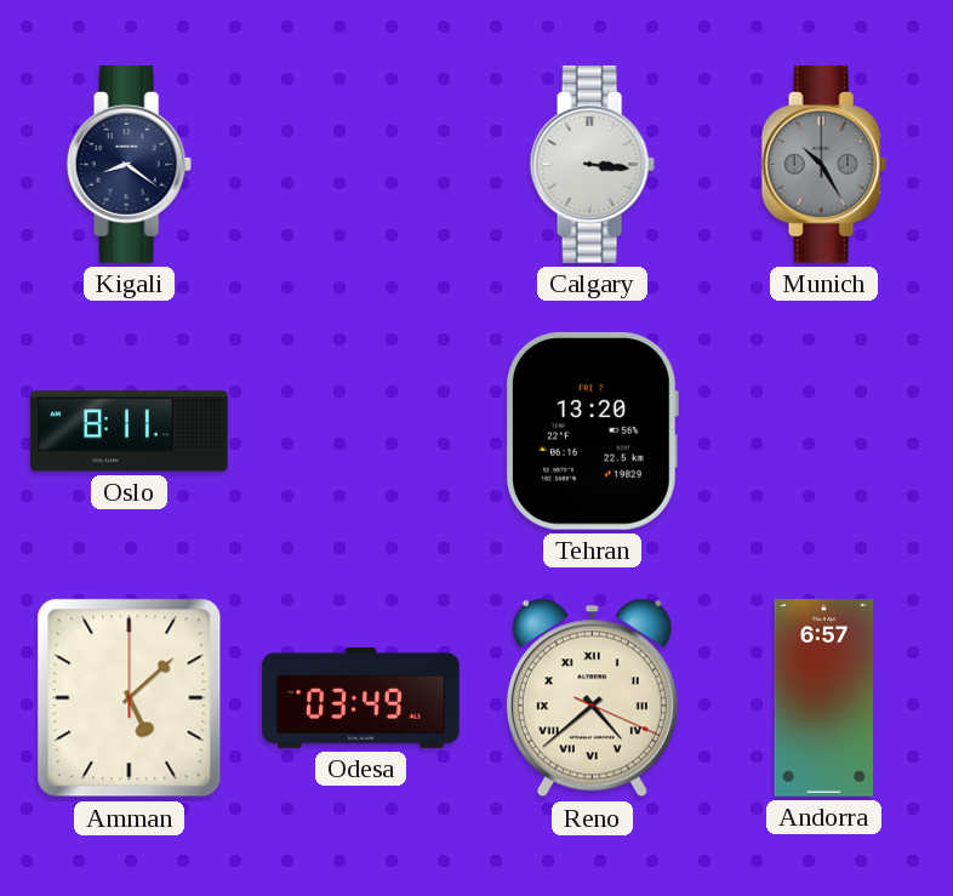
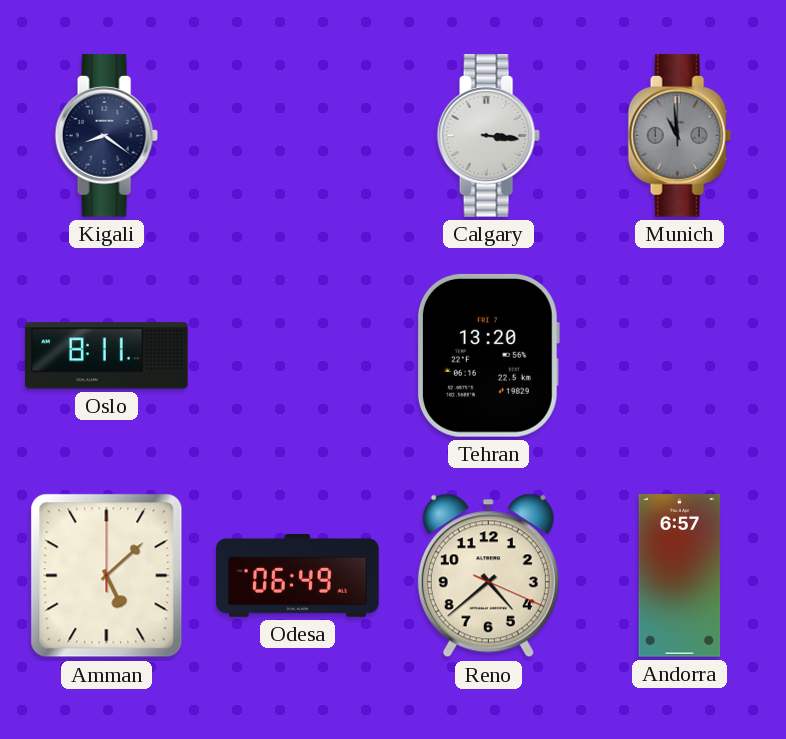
Munich: 10:25 -> 10:59 (679, 136)
Odesa: 03:49 -> 06:49 (298, 576)
Reno numerals: Roman -> Arabic (488, 576)
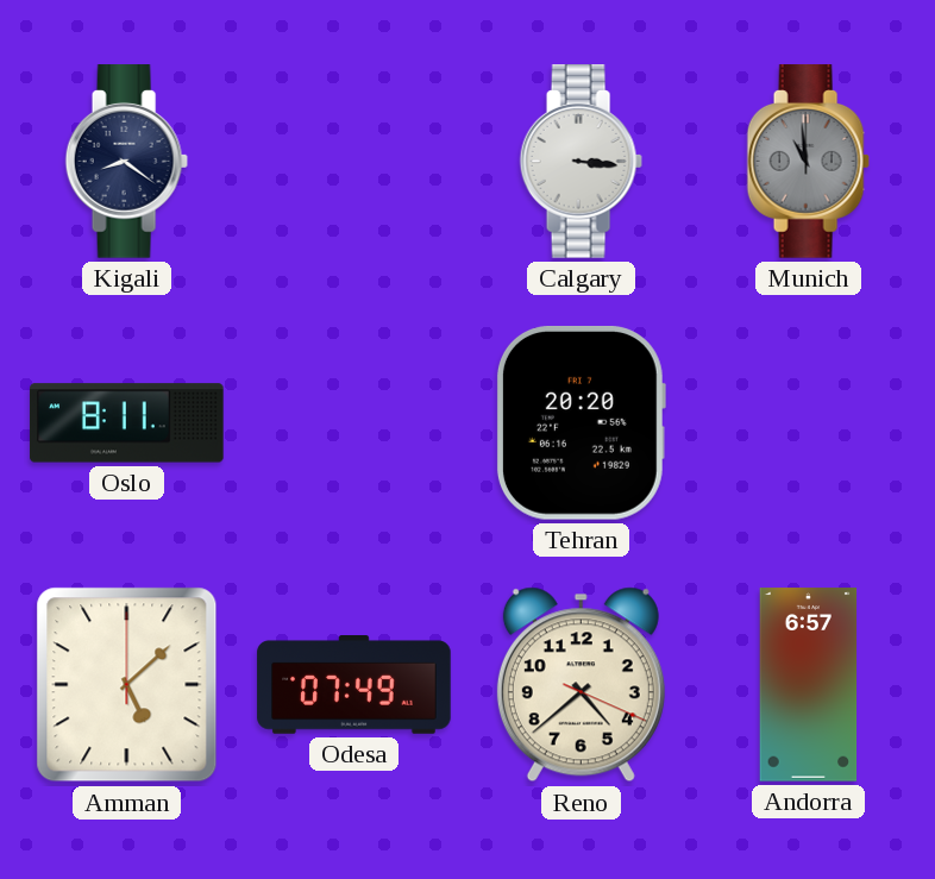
Tehran: 13:20 -> 20:20 (581, 422)
Odesa: 06:49 -> 07:49 (354, 685)
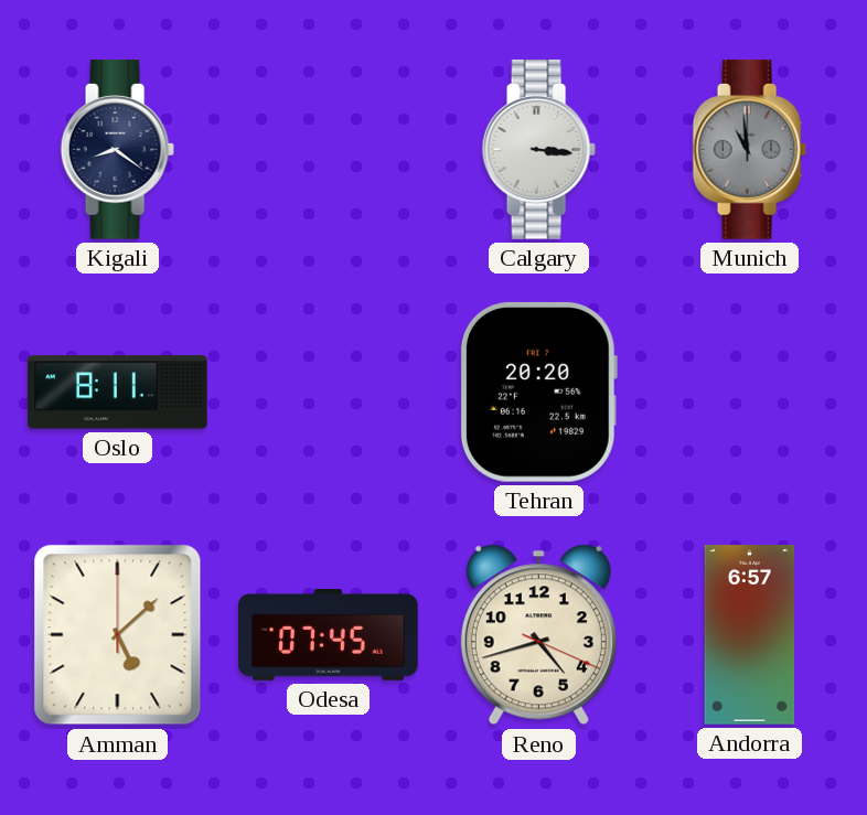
Odesa: 07:49 -> 07:45 (329, 635)
Reno: 4:38 -> 4:42 (538, 635)
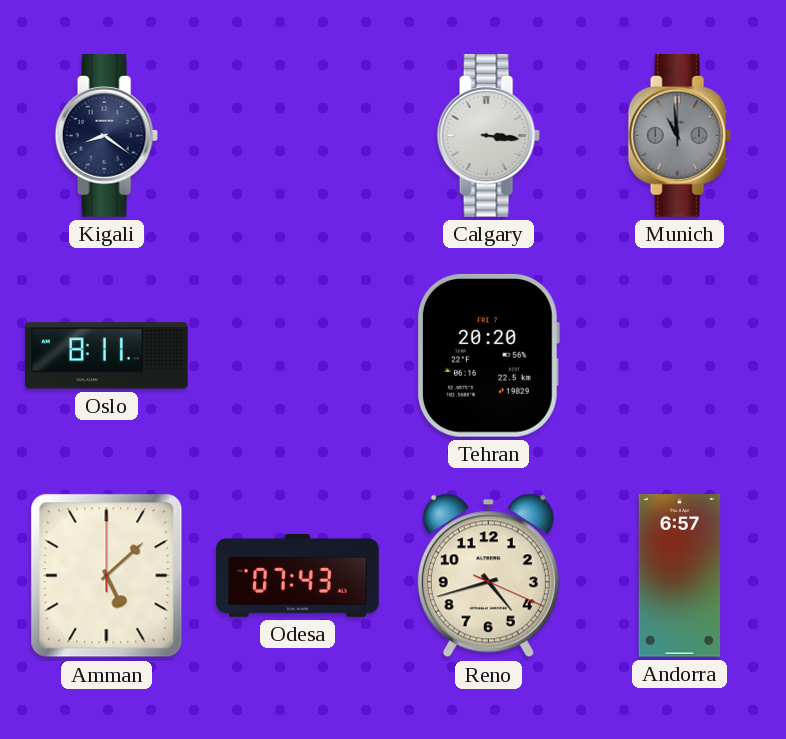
Odesa: 07:45 -> 07:43 (298, 576)
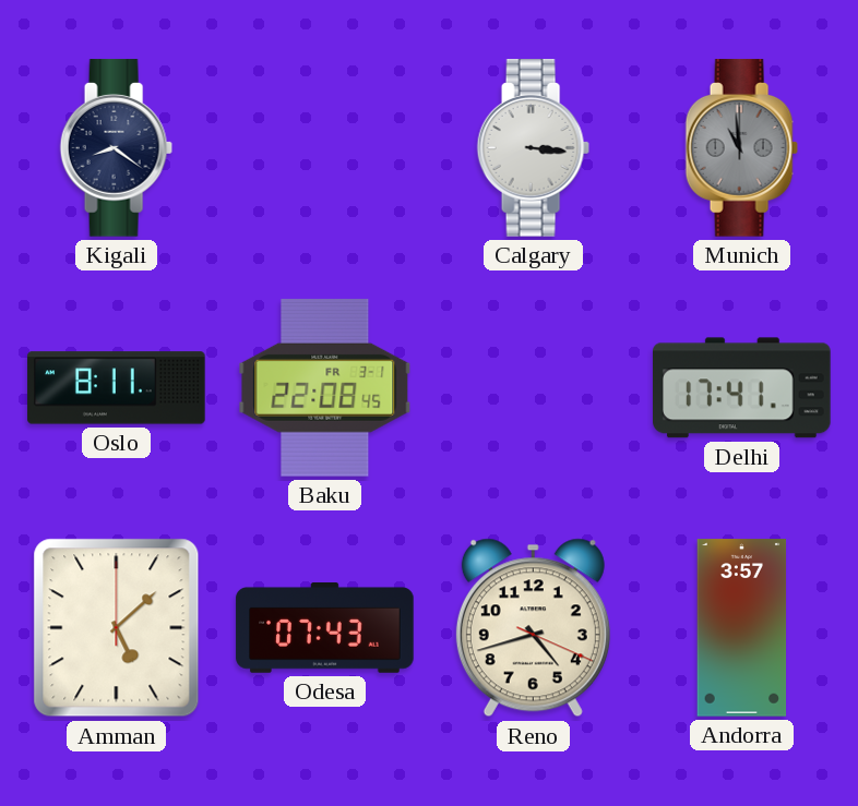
Baku: none -> 22:08 (325, 388)
Tehran: 20:20 -> none (488, 355)
Delhi: none -> 17:41 (742, 388)
Andorra: 6:57 -> 3:57 (742, 628)
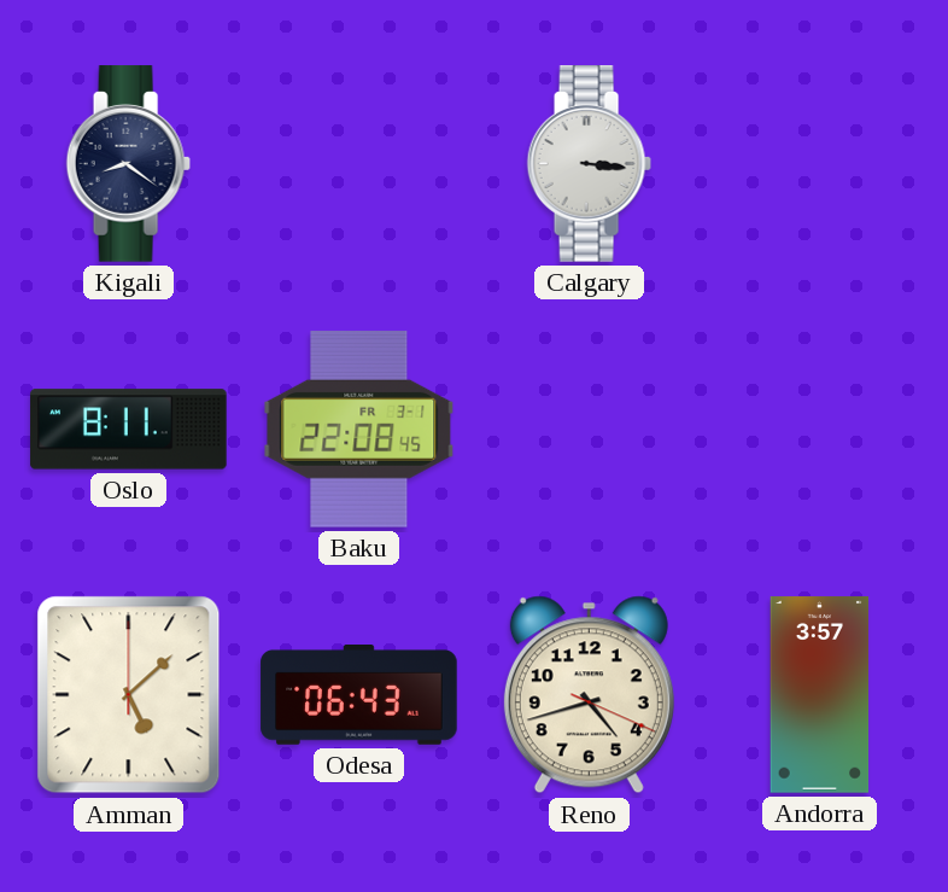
Munich: 10:59 -> none (741, 148)
Delhi: 17:41 -> none (742, 388)
Odesa: 07:43 -> 06:43 (359, 695)
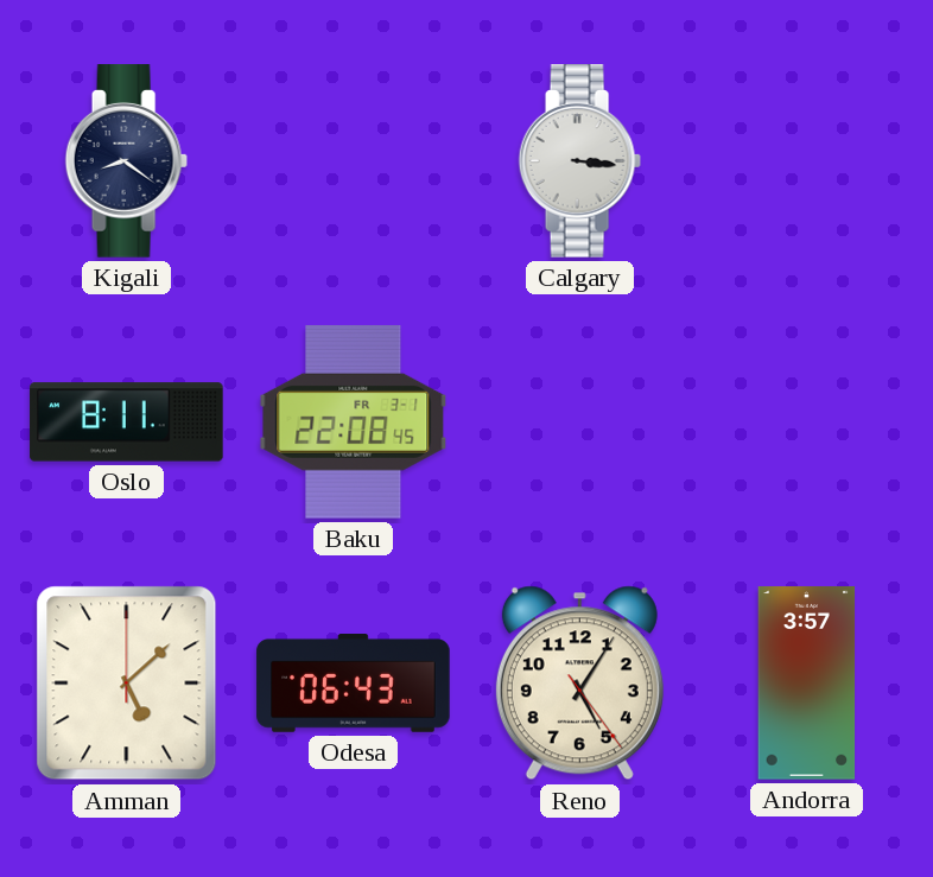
Reno: 4:42 -> 5:05 (579, 684)
